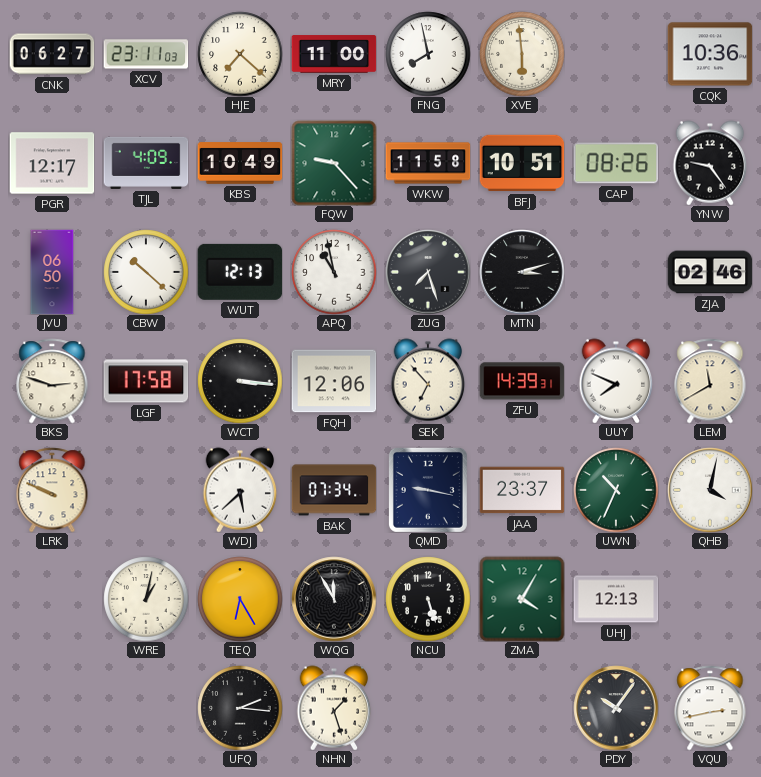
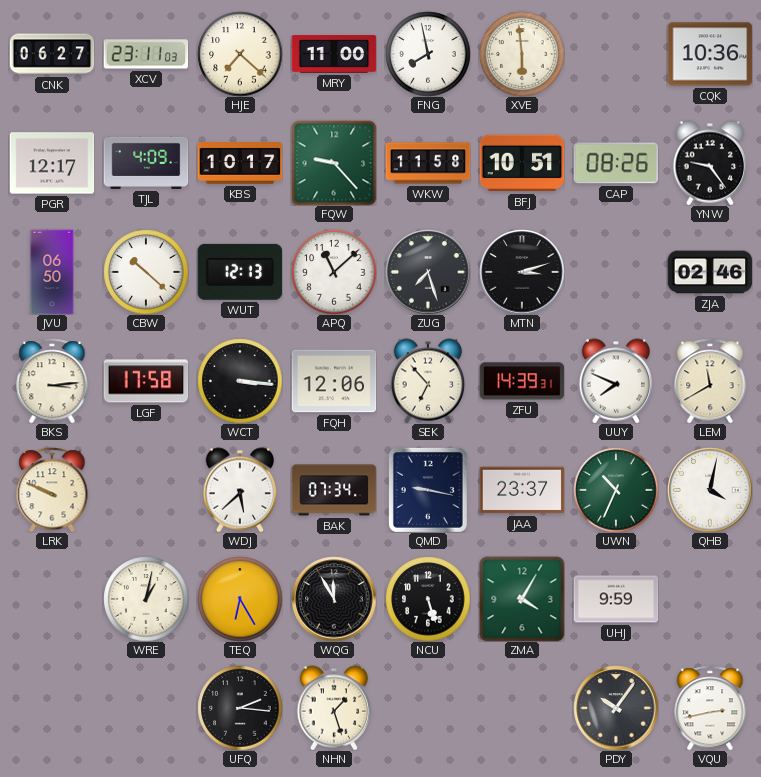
KBS: 10:49 -> 10:17 (240, 163)
APQ: 10:58 -> 11:08 (334, 272)
BKS: 2:48 -> 3:14 (52, 381)
UHJ: 12:13 -> 9:59 (616, 599)
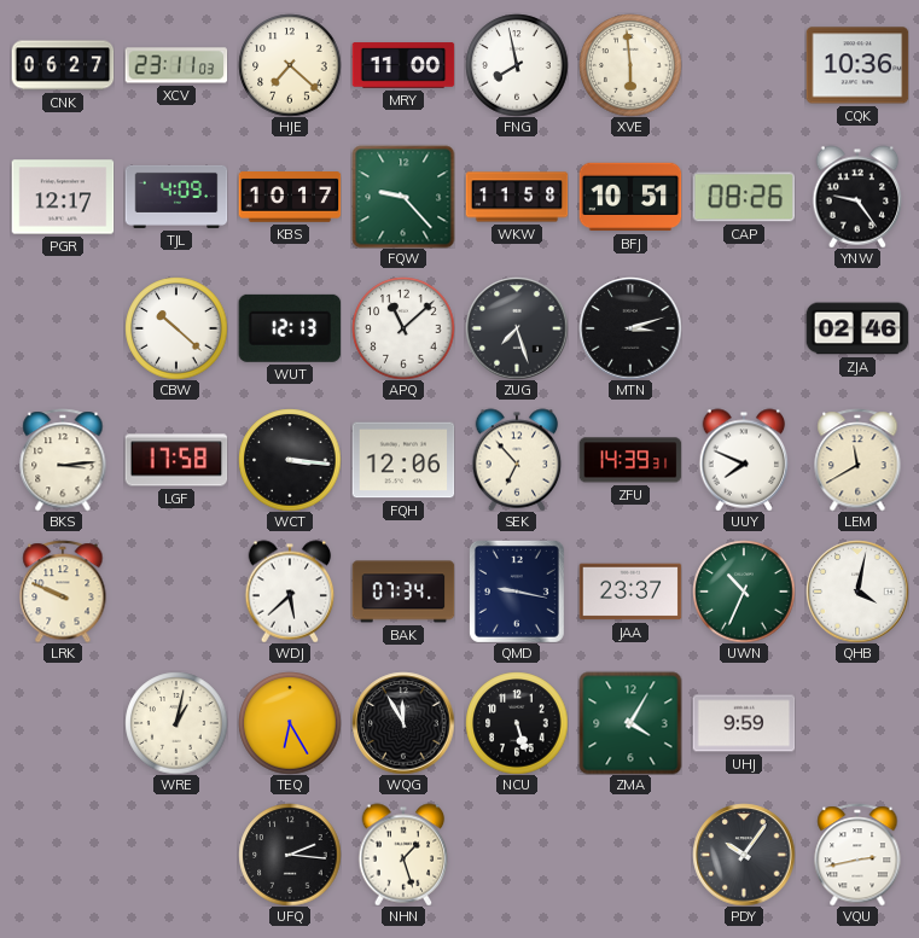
JVU: 06:50 -> none (52, 272)
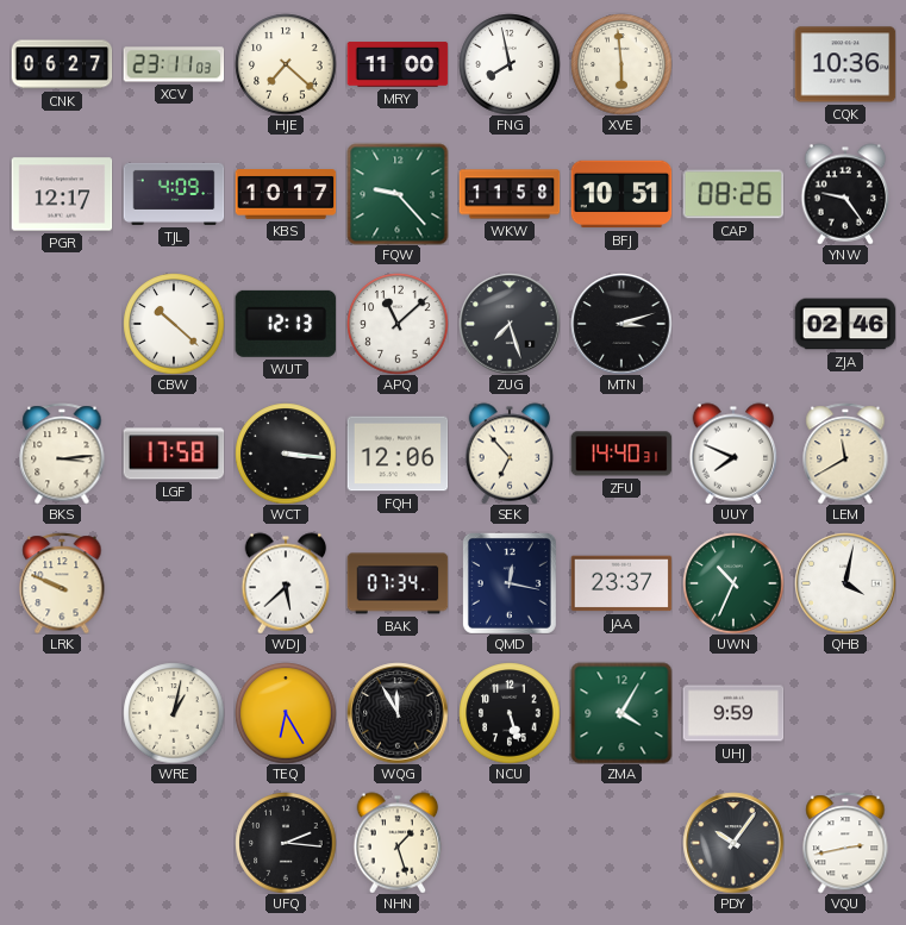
ZFU: 14:39 -> 14:40 (621, 454)
QMD: 9:17 -> 12:17 (510, 583)
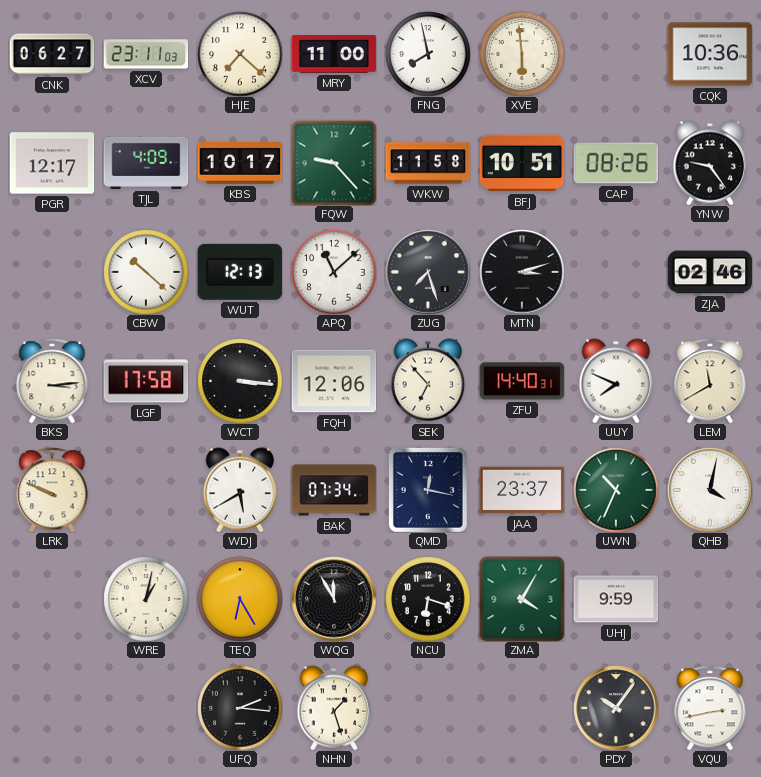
WDJ: 5:38 -> 5:40 (240, 490)
NCU: 5:27 -> 6:18 (428, 599)
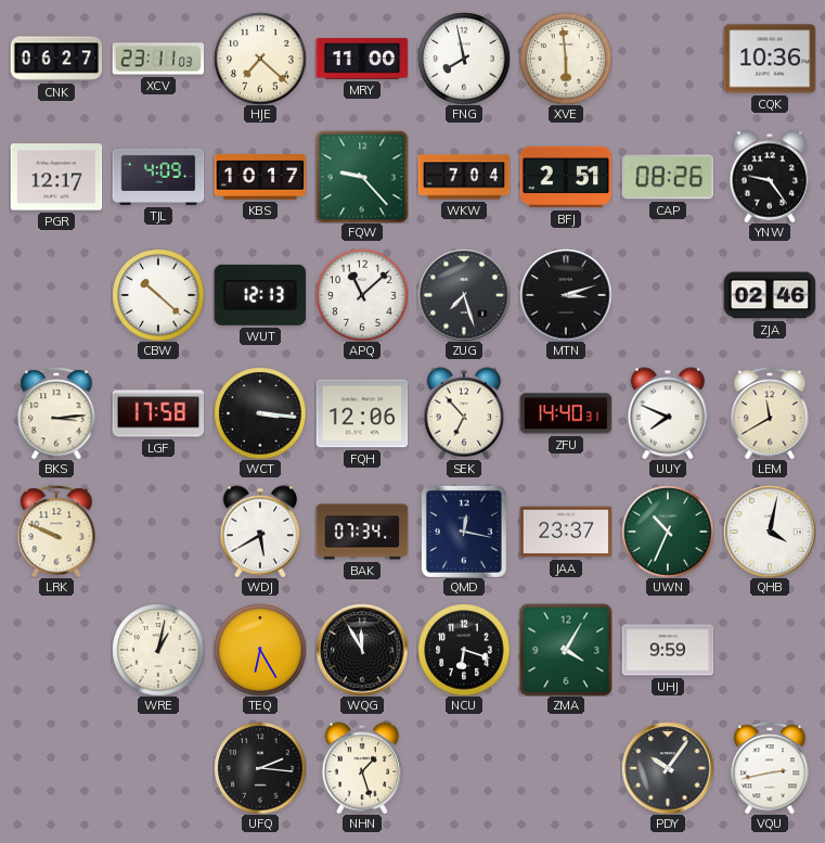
WKW: 11:58 -> 7:04 (464, 177)
BFJ: 10:51 -> 2:51 (566, 177)
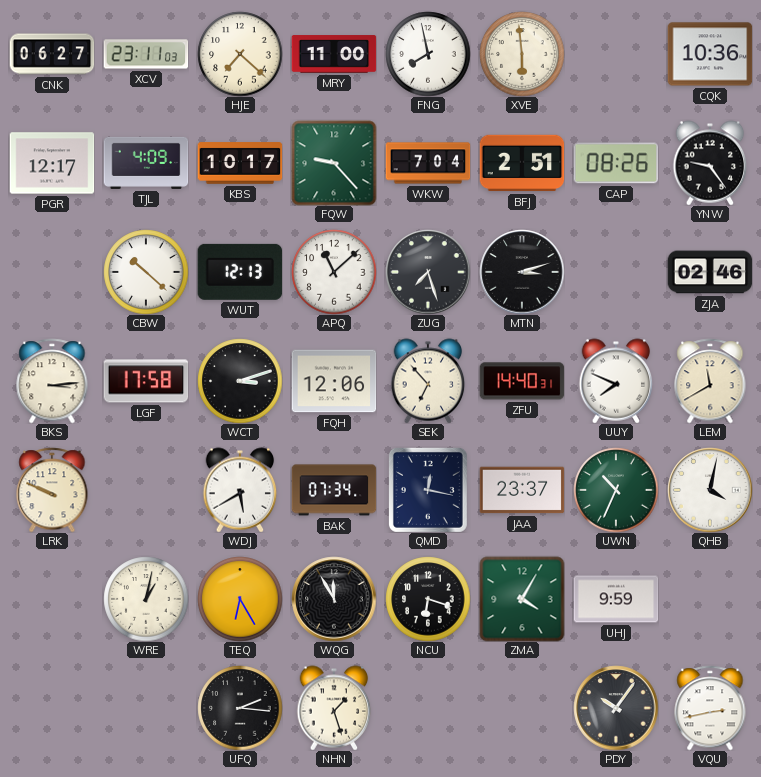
WCT: 3:16 -> 3:12 (240, 381)
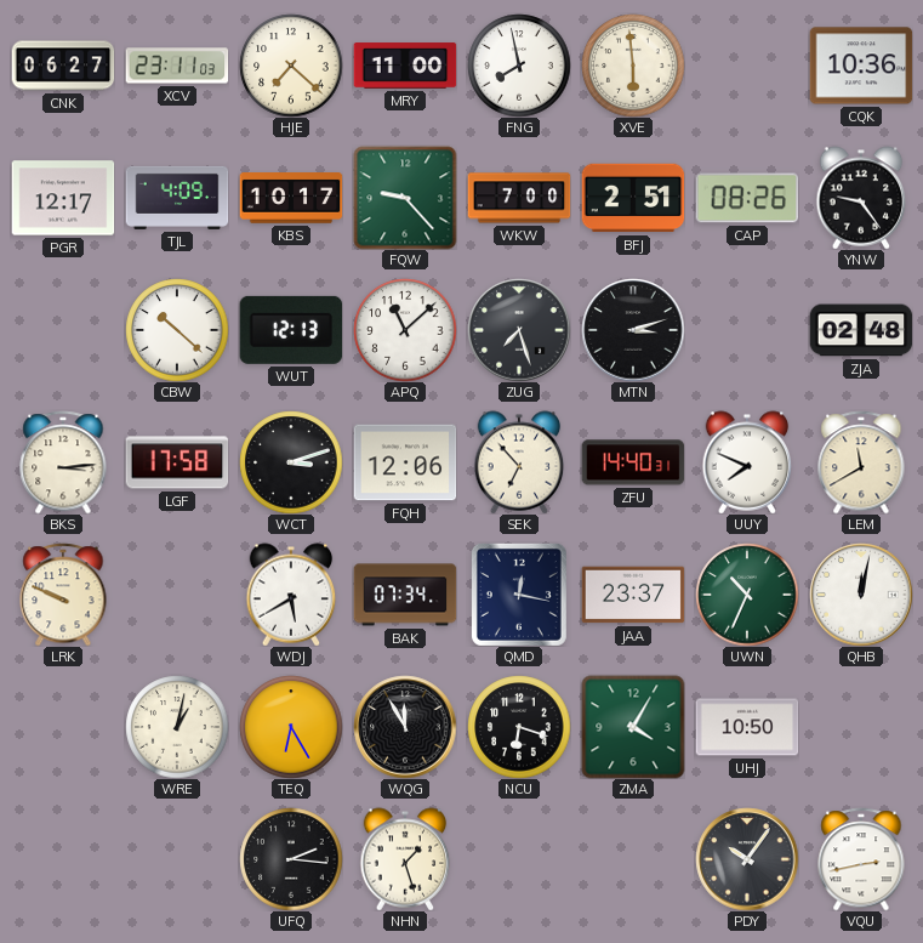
WKW: 7:04 -> 7:00 (519, 198)
ZJA: 02:46 -> 02:48 (861, 330)
QHB: 4:02 -> 12:02 (861, 595)
UHJ: 9:59 -> 10:50 (747, 727)
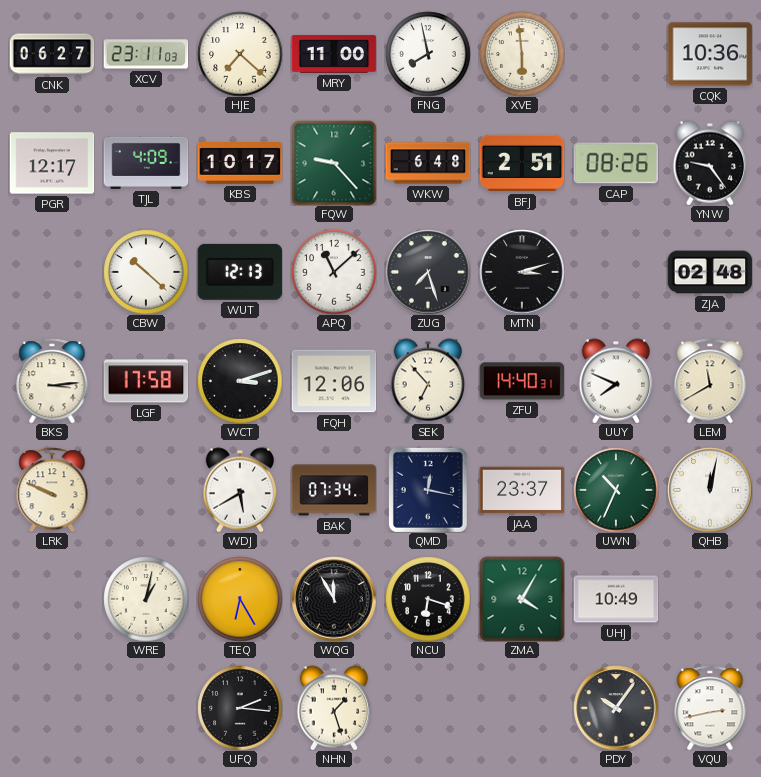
WKW: 7:00 -> 6:48 (428, 163)
UHJ: 10:50 -> 10:49 (616, 599)
